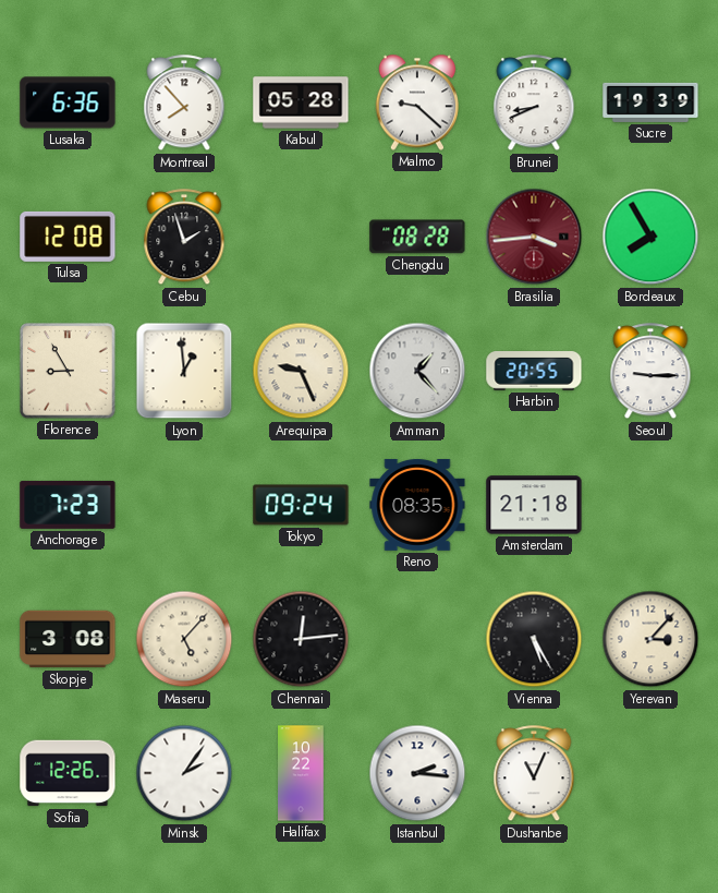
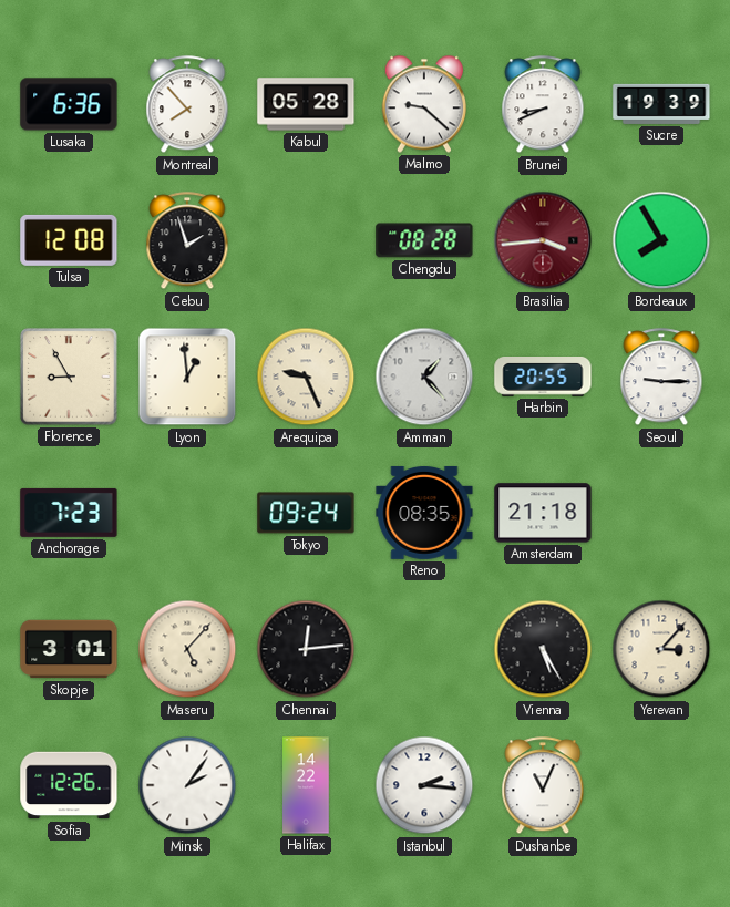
Skopje: 3:08 -> 3:01 (69, 649)
Halifax: 10:22 -> 14:22 (306, 785)
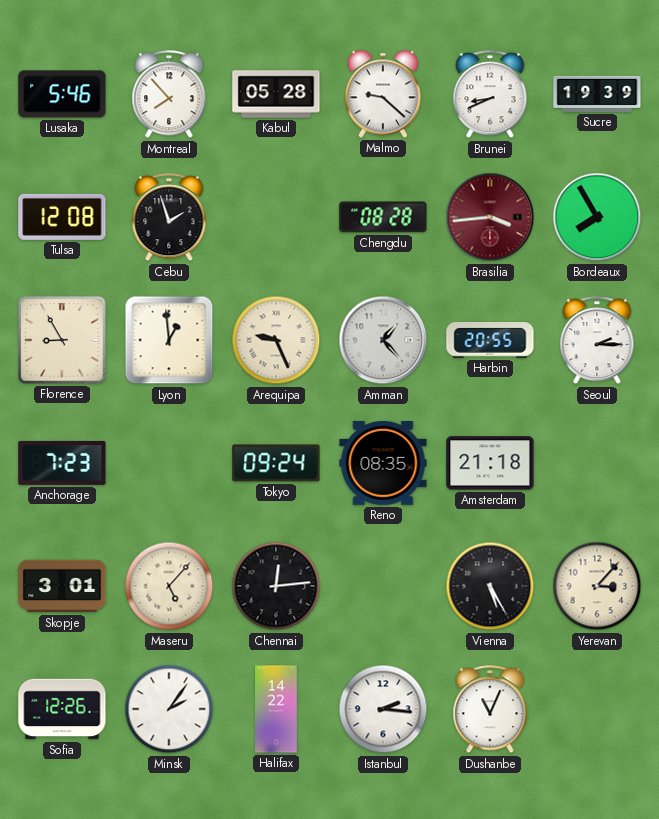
Lusaka: 6:36 -> 5:46 (62, 94)
Seoul: 9:15 -> 2:15 (597, 341)
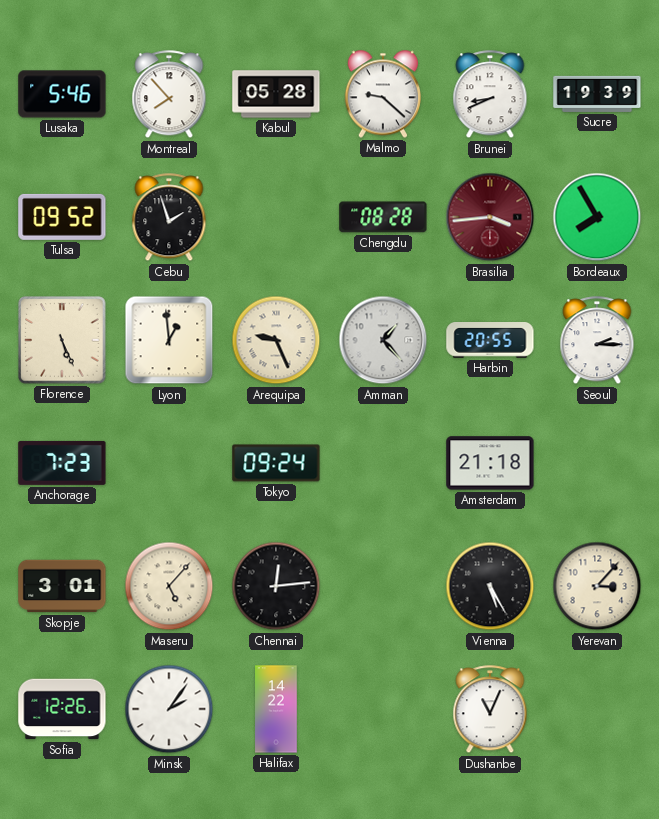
Tulsa: 12:08 -> 09:52 (62, 217)
Florence: 8:55 -> 5:26 (62, 340)
Reno: 08:35 -> none (383, 463)
Istanbul: 2:16 -> none (383, 709)
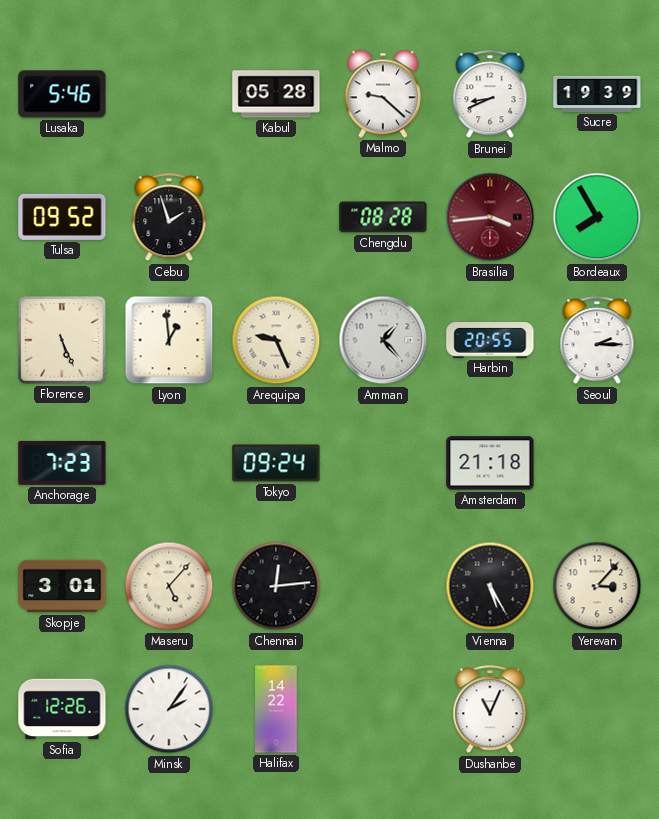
Montreal: 7:53 -> none (169, 95)
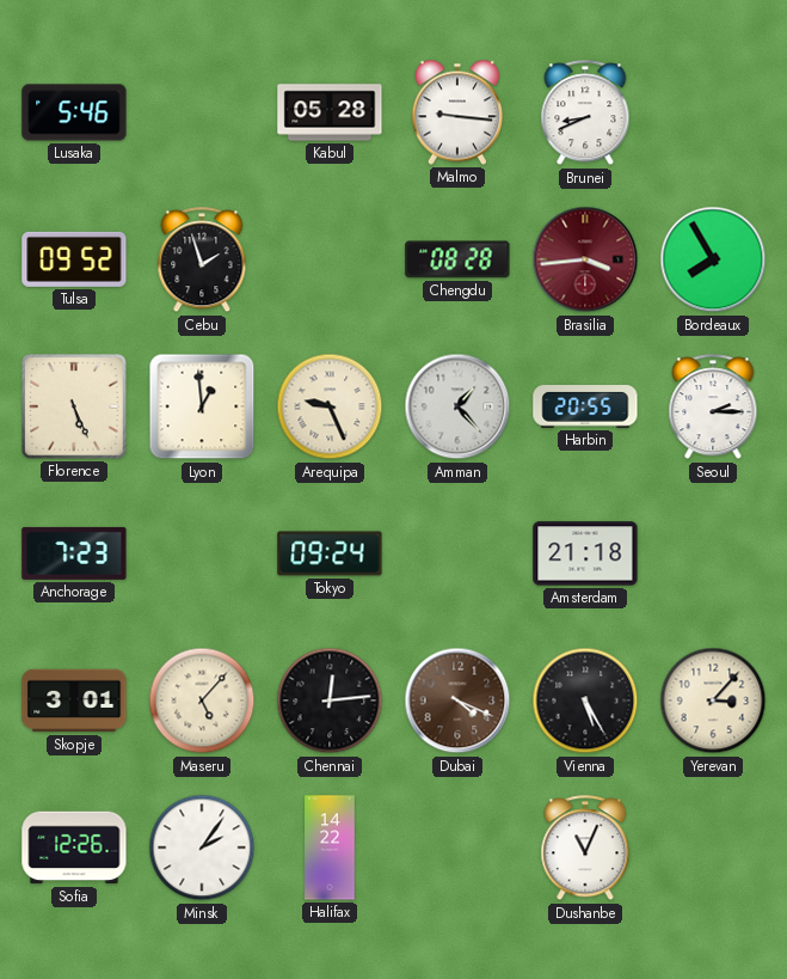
Malmo: 9:22 -> 9:16 (456, 112)
Sucre: 19:39 -> none (597, 94)
Dubai: none -> 4:19 (457, 700)
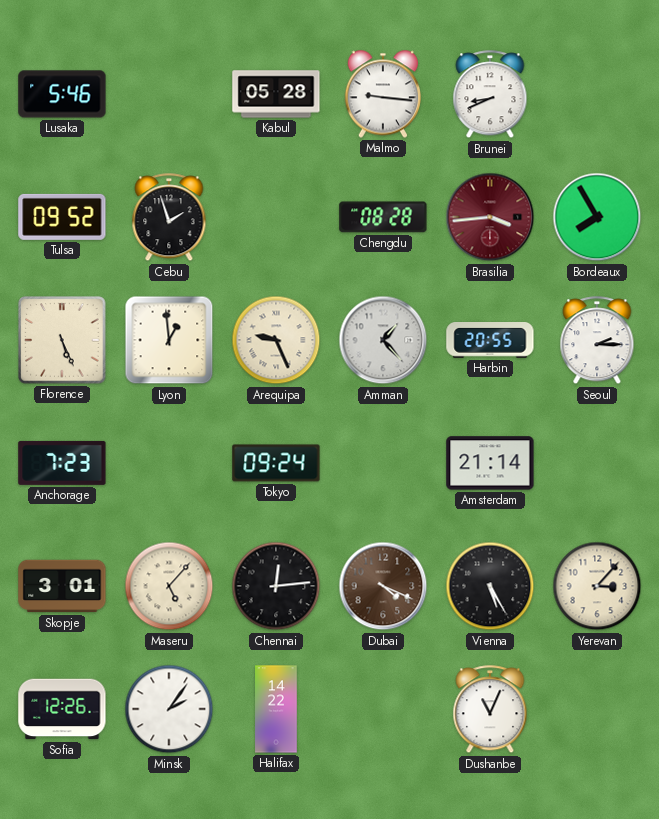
Amsterdam: 21:18 -> 21:14 (490, 463)
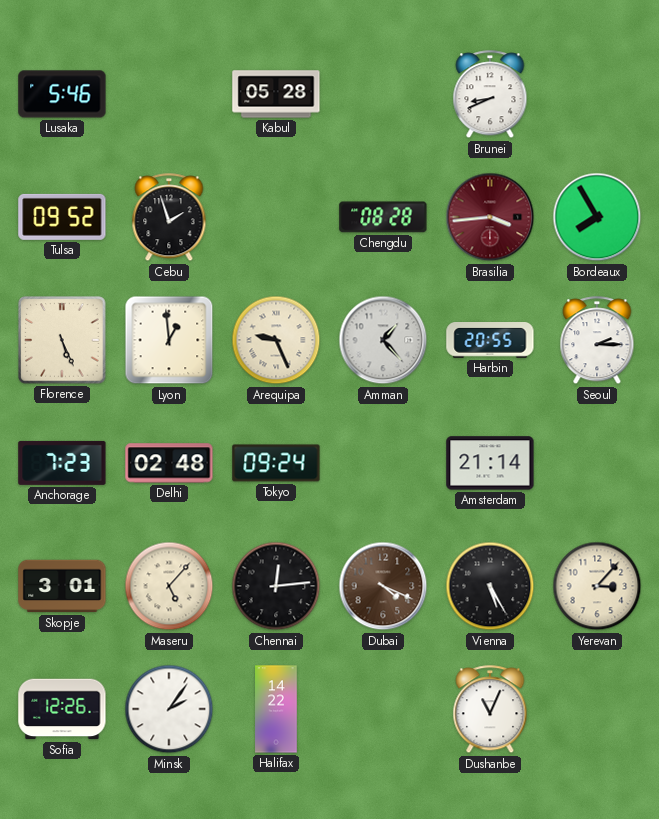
Malmo: 9:16 -> none (382, 94)
Delhi: none -> 02:48 (169, 463)
